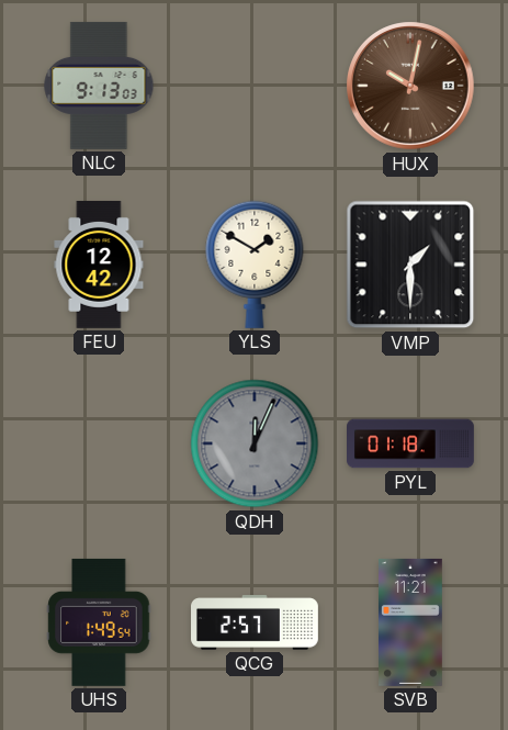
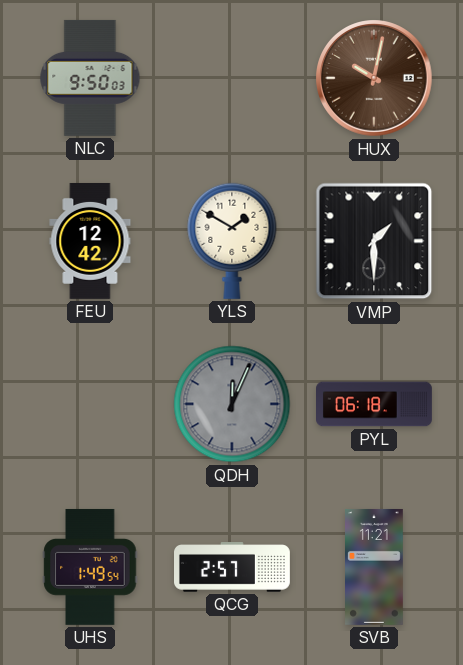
NLC: 9:13 -> 9:50 (90, 78)
PYL: 01:18 -> 06:18 (375, 404)
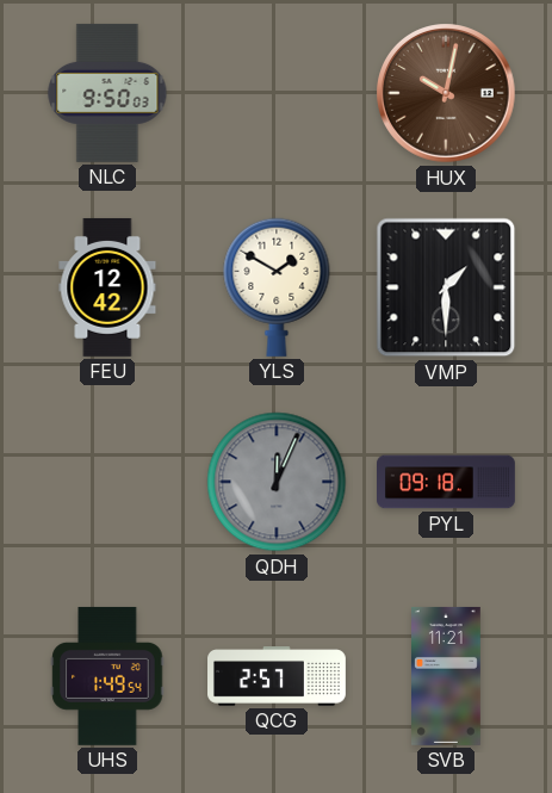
PYL: 06:18 -> 09:18 (447, 482)
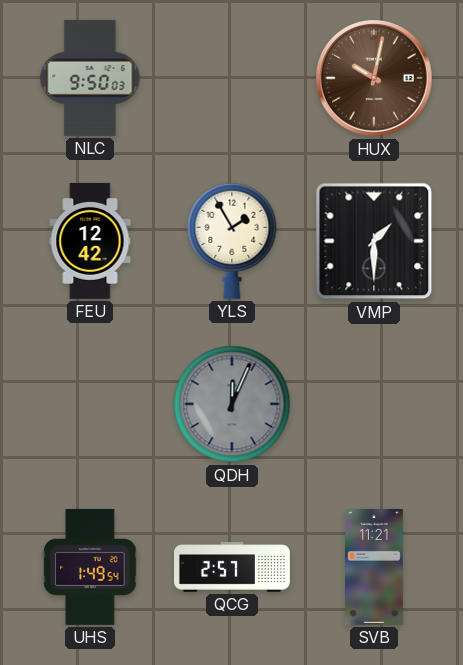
YLS: 1:50 -> 1:55 (232, 241)
PYL: 09:18 -> none (447, 482)
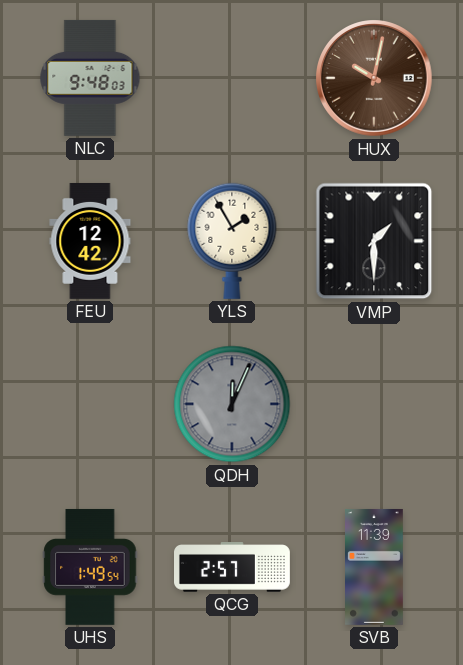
NLC: 9:50 -> 9:48 (90, 78)
SVB: 11:21 -> 11:39 (375, 567)
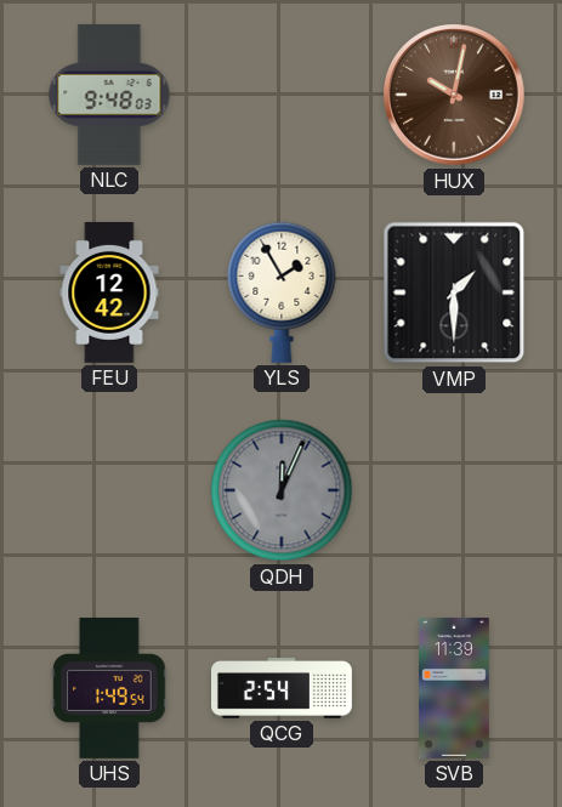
QCG: 2:57 -> 2:54 (283, 688)
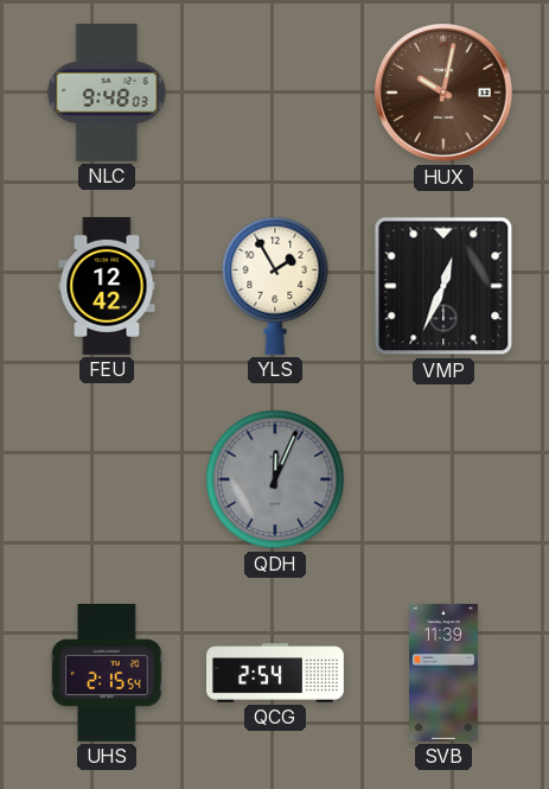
VMP: 1:30 -> 12:34 (443, 286)
UHS: 1:49 -> 2:15 (107, 673)
